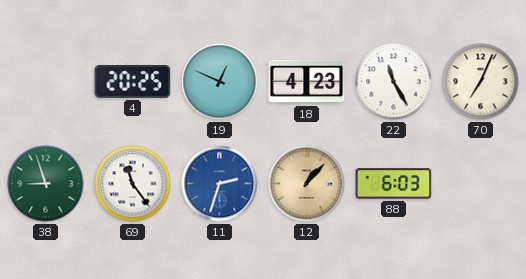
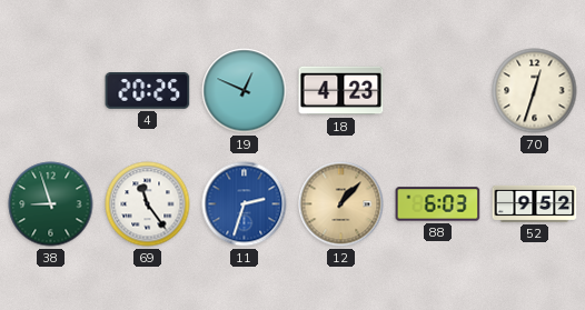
22: 11:25 -> none (394, 82)
70: 7:04 -> 12:33 (535, 91)
52: none -> 9:52 (535, 203)
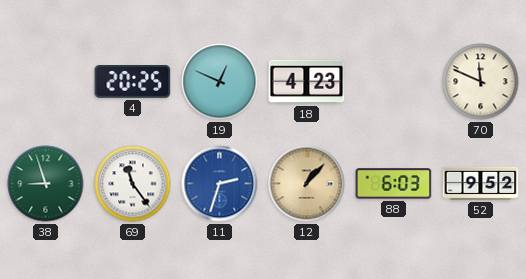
70: 12:33 -> 11:49 (481, 82)
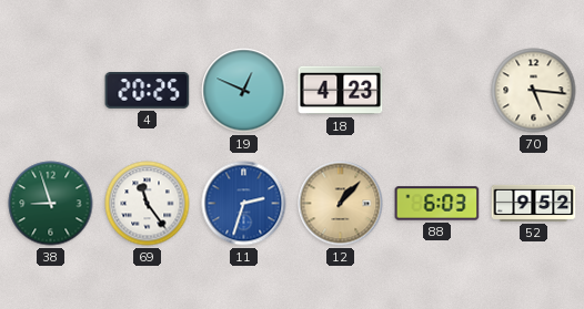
70: 11:49 -> 5:16 (534, 91)
